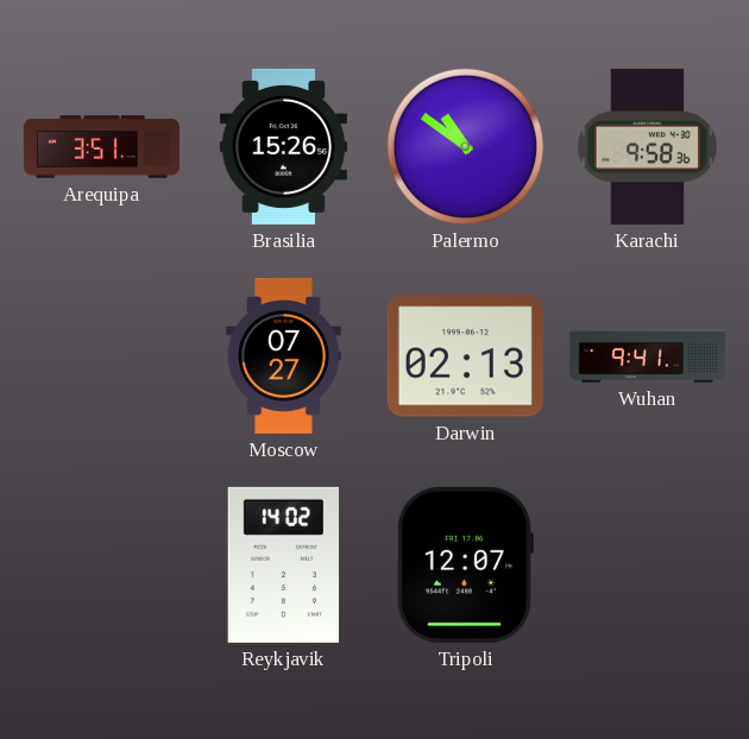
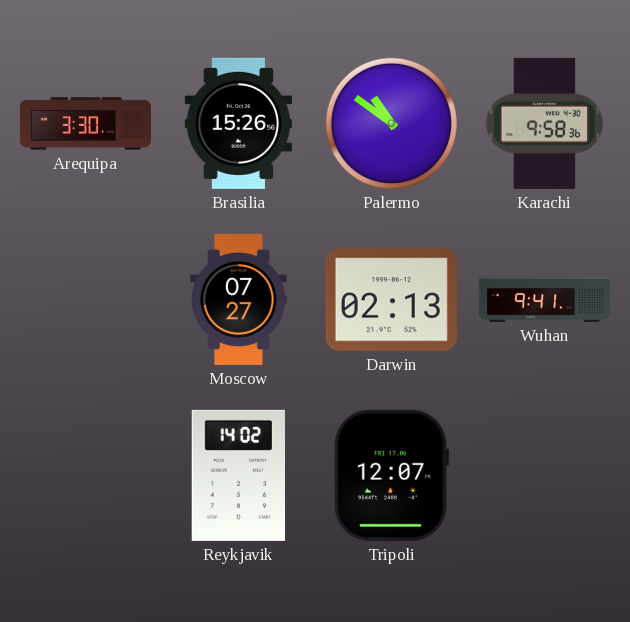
Arequipa: 3:51 -> 3:30 (85, 124)
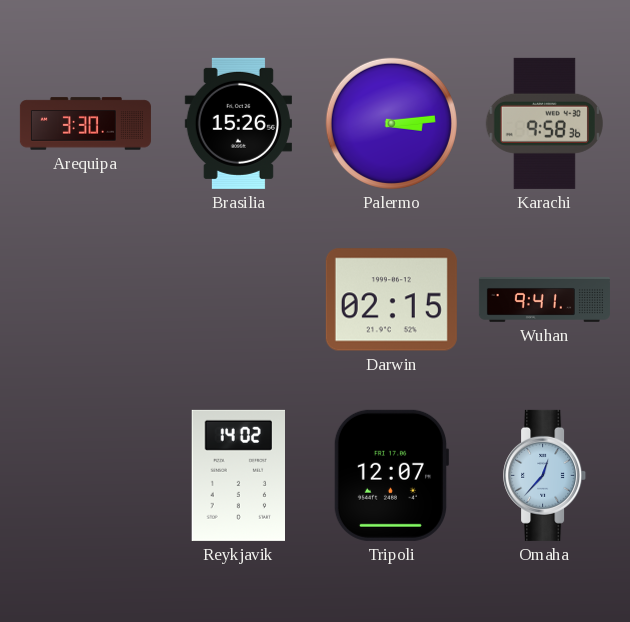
Palermo: 10:51 -> 3:14 (391, 123)
Moscow: 07:27 -> none (239, 299)
Darwin: 02:13 -> 02:15 (391, 300)
Omaha: none -> 12:37 (545, 475)
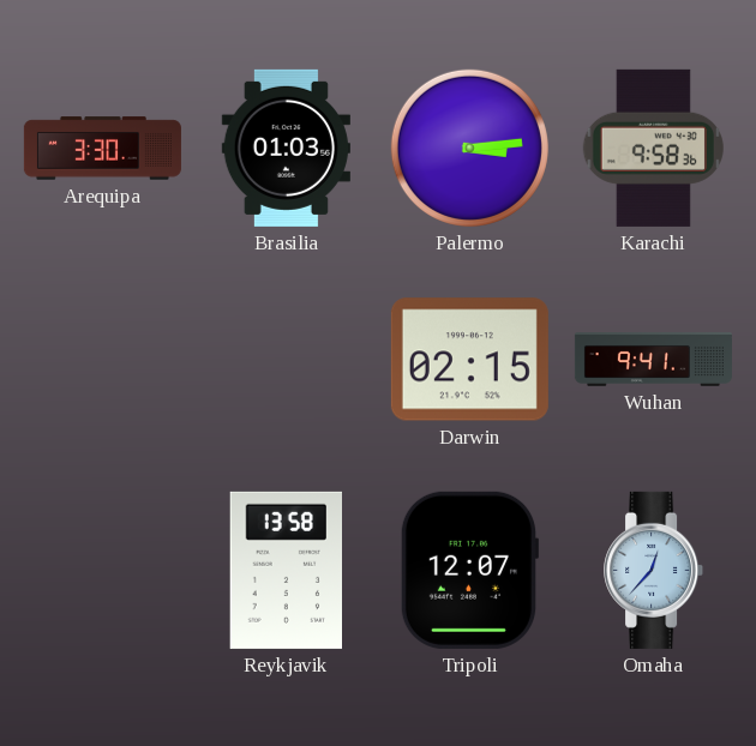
Brasilia: 15:26 -> 01:03 (286, 148)
Reykjavik: 14:02 -> 13:58 (286, 570)
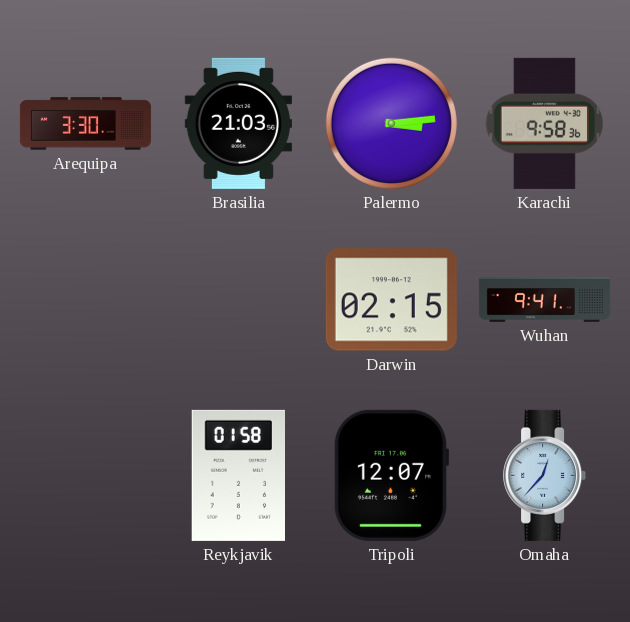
Brasilia: 01:03 -> 21:03 (238, 123)
Reykjavik: 13:58 -> 01:58 (238, 475)
